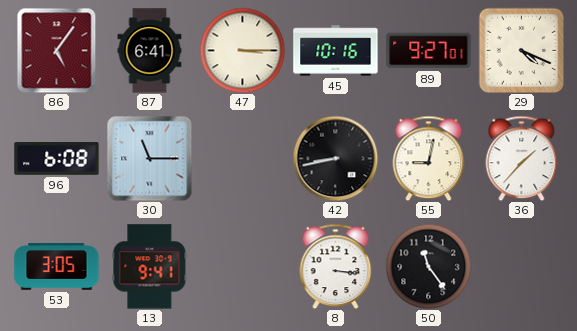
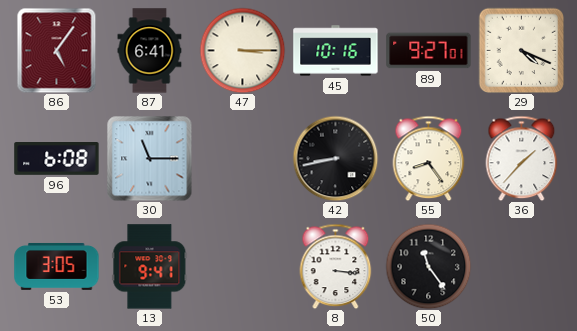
55: 9:02 -> 8:24 (429, 158)
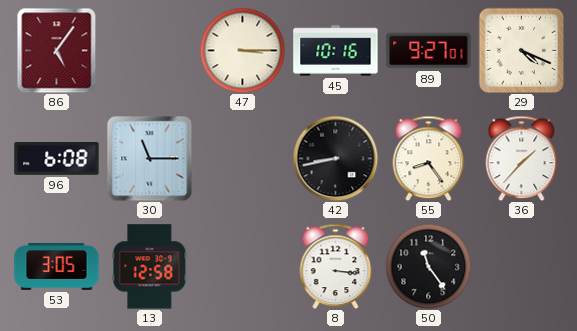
87: 6:41 -> none (150, 51)
13: 9:41 -> 12:58 (150, 267)
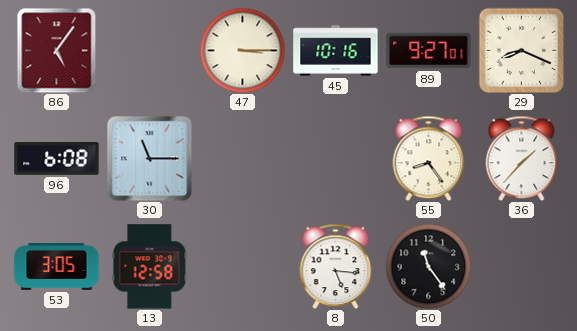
29: 4:19 -> 8:19 (521, 50)
42: 8:43 -> none (335, 158)
8: 3:16 -> 5:16 (336, 266)
